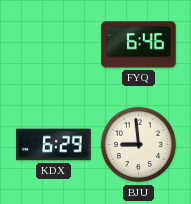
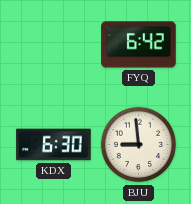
FYQ: 6:46 -> 6:42 (139, 45)
KDX: 6:29 -> 6:30 (54, 145)
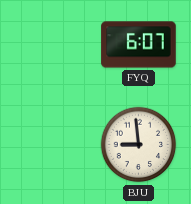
FYQ: 6:42 -> 6:07 (139, 45)
KDX: 6:30 -> none (54, 145)
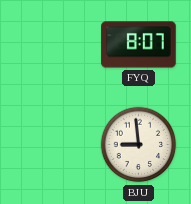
FYQ: 6:07 -> 8:07 (139, 45)
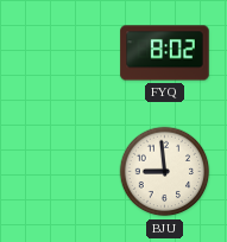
FYQ: 8:07 -> 8:02 (165, 53)
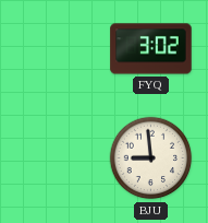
FYQ: 8:02 -> 3:02 (151, 49)
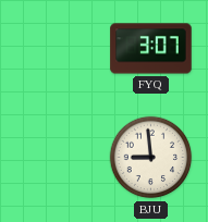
FYQ: 3:02 -> 3:07 (151, 49)
